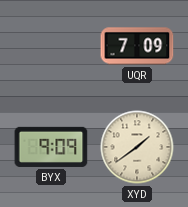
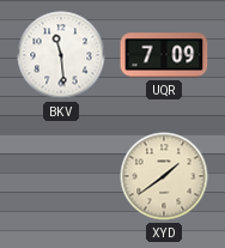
BKV: none -> 11:29 (61, 55)
BYX: 9:09 -> none (51, 147)
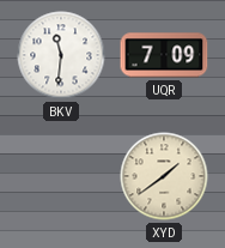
BKV: 11:29 -> 11:31 (61, 55)
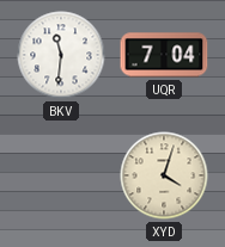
UQR: 7:09 -> 7:04 (164, 55)
XYD: 1:39 -> 4:03 (164, 175)
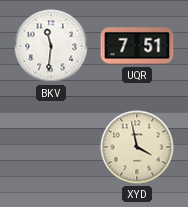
UQR: 7:04 -> 7:51 (137, 46)
XYD: 4:03 -> 3:58 (137, 147)
